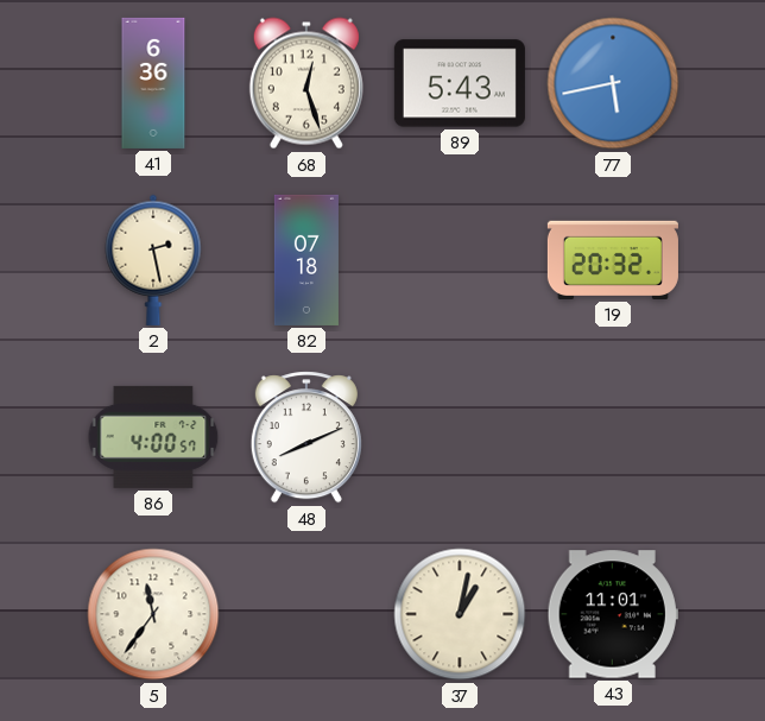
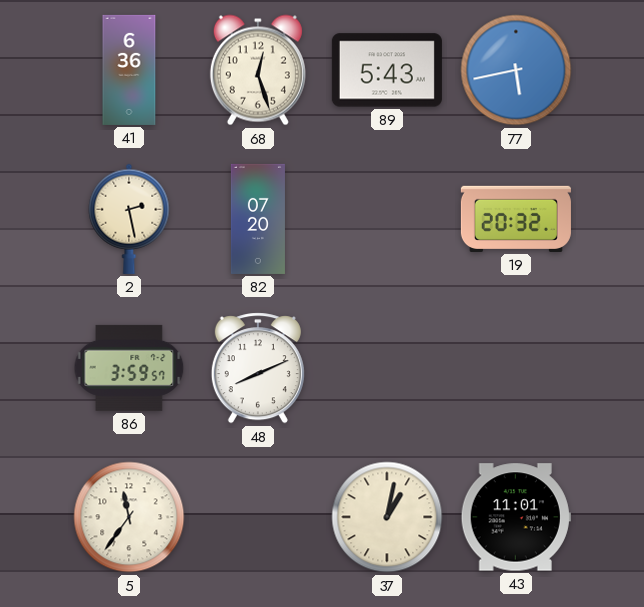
82: 07:18 -> 07:20 (258, 219)
86: 4:00 -> 3:59 (129, 368)
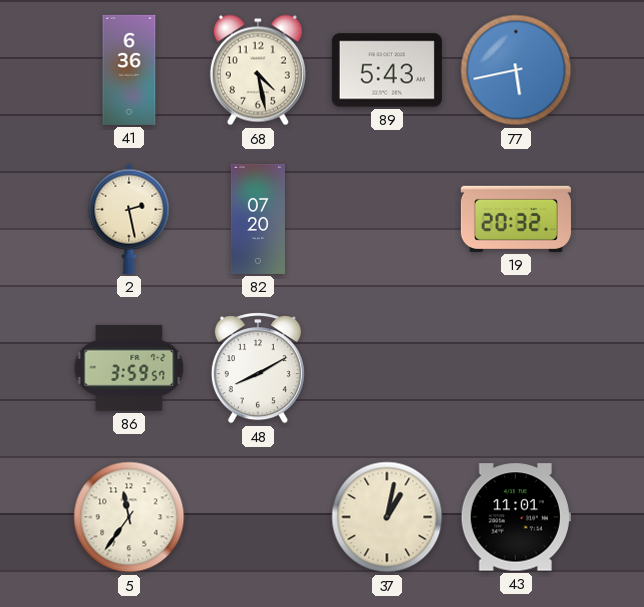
68: 12:27 -> 4:28 (258, 70)
48: 8:11 -> 8:10 (258, 368)
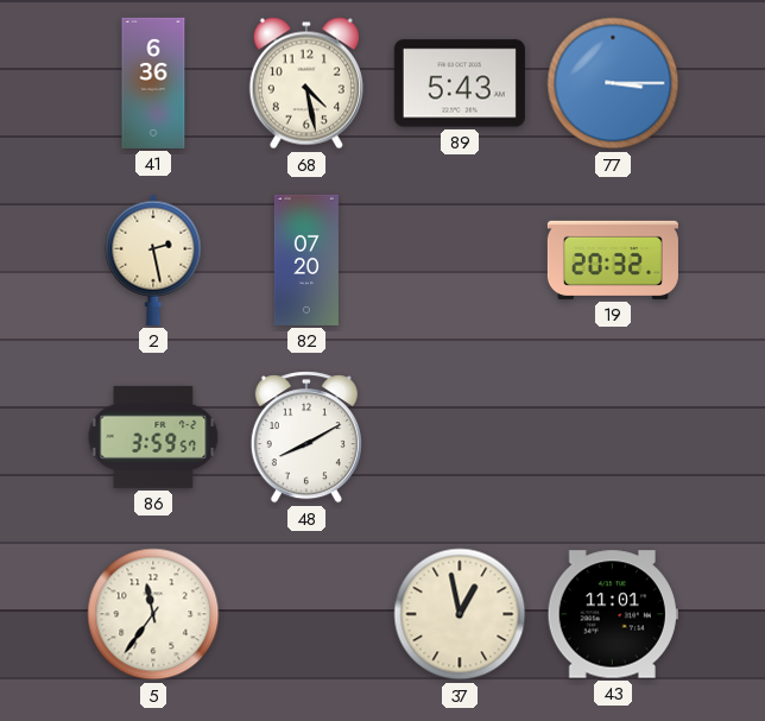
77: 5:43 -> 3:15 (613, 83)
37: 1:02 -> 12:58 (460, 614)
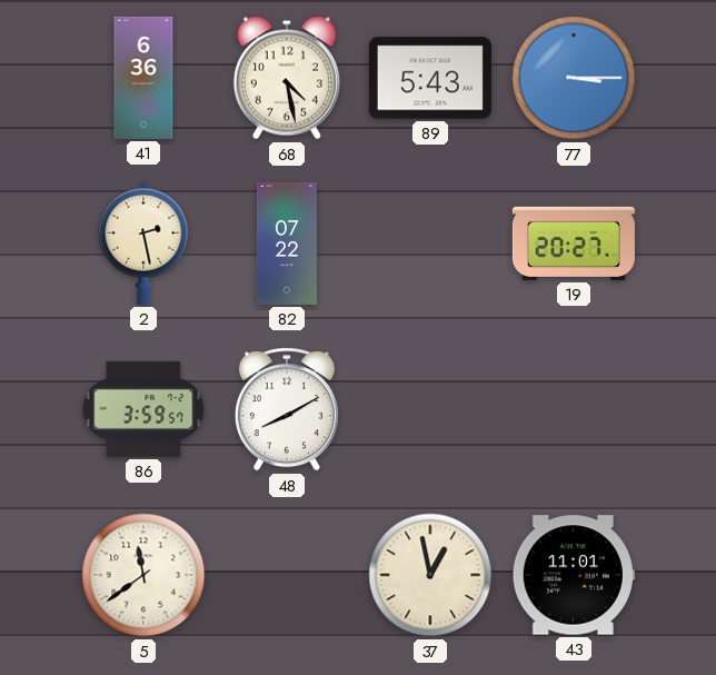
82: 07:20 -> 07:22 (287, 244)
19: 20:32 -> 20:27 (574, 244)
5: 11:36 -> 11:39 (143, 575)
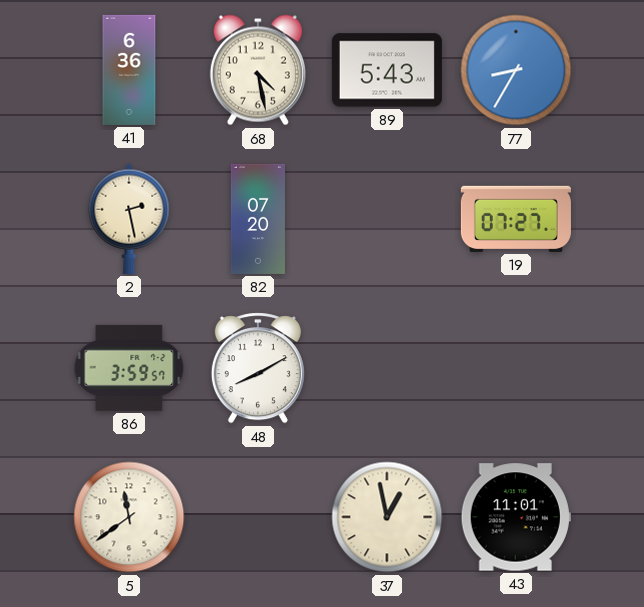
77: 3:15 -> 8:35 (516, 70)
82: 07:22 -> 07:20 (258, 219)
19: 20:27 -> 07:27 (516, 219)
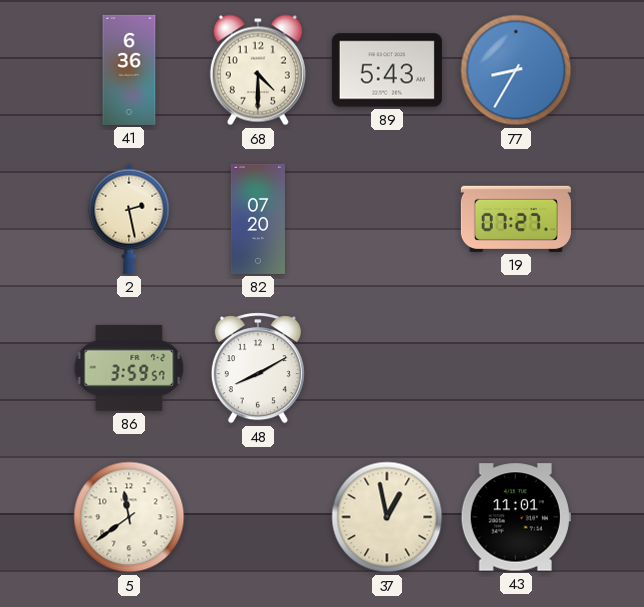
68: 4:28 -> 4:30 (258, 70)
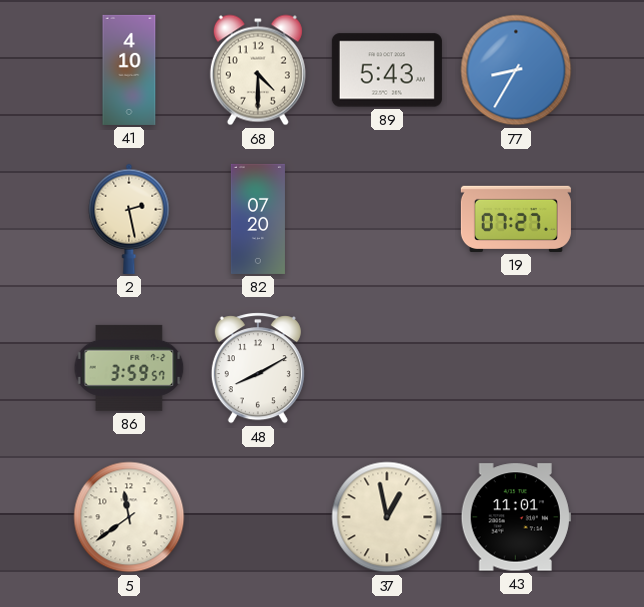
41: 6:36 -> 4:10 (129, 70)
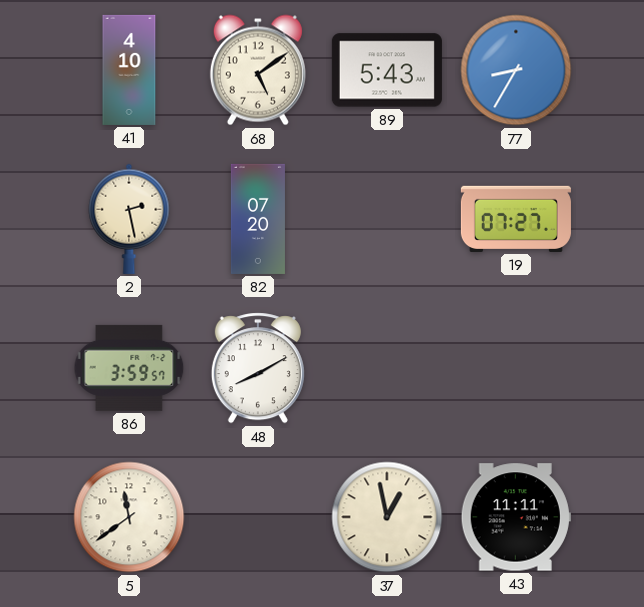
68: 4:30 -> 5:09 (258, 70)
43: 11:01 -> 11:11 (516, 517)
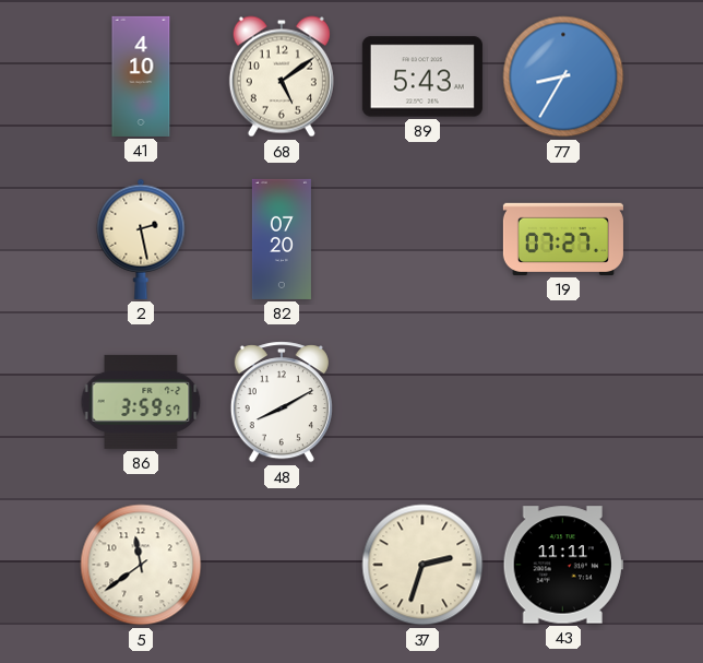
37: 12:58 -> 2:33 (422, 565)
